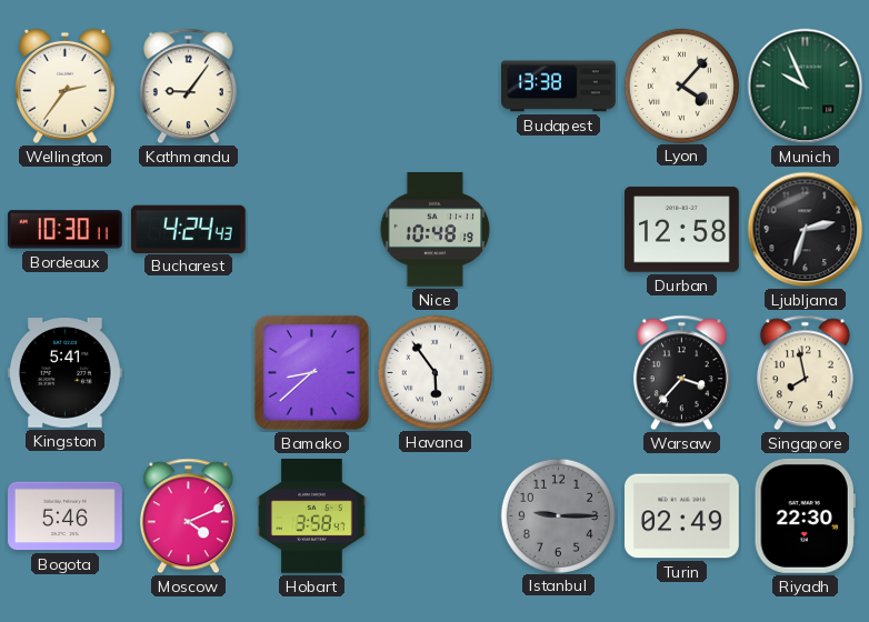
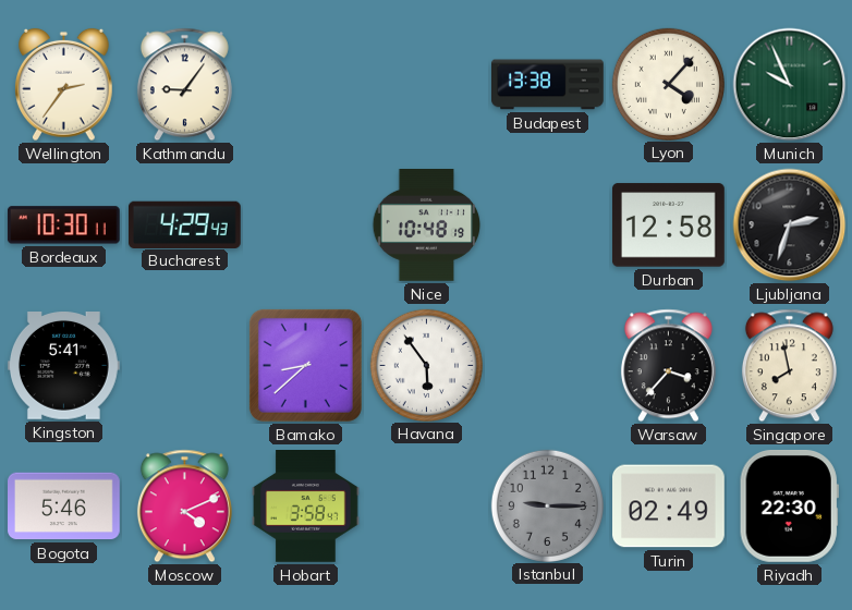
Bucharest: 4:24 -> 4:29 (184, 224)
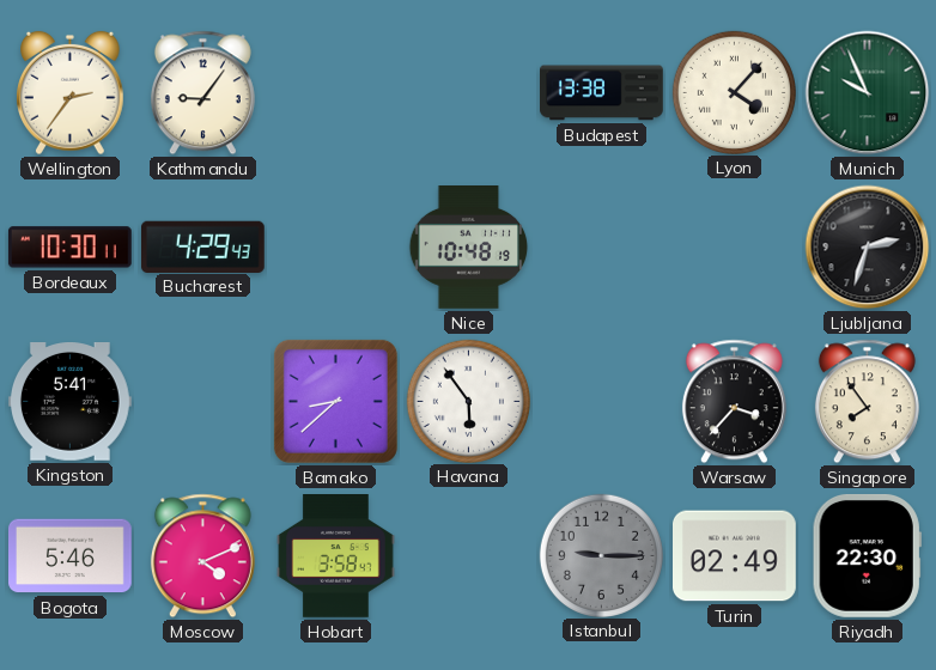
Durban: 12:58 -> none (668, 225)
Singapore: 7:58 -> 7:54 (867, 402)
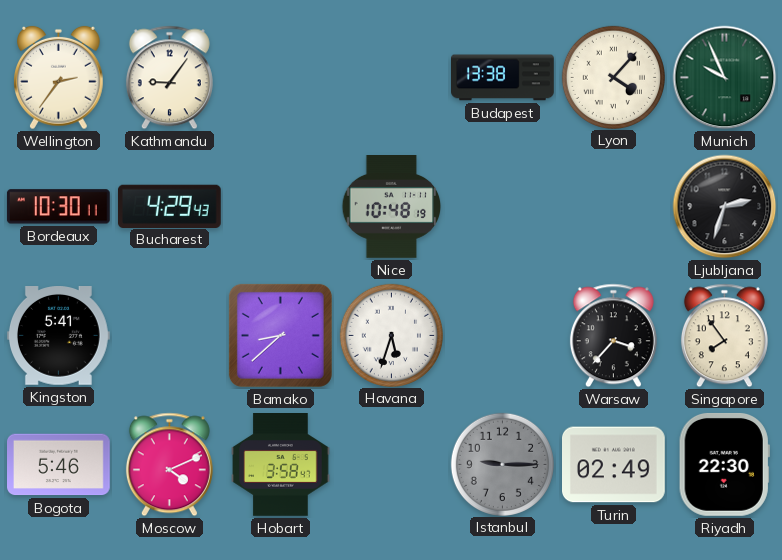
Havana: 5:54 -> 5:33 (391, 335)
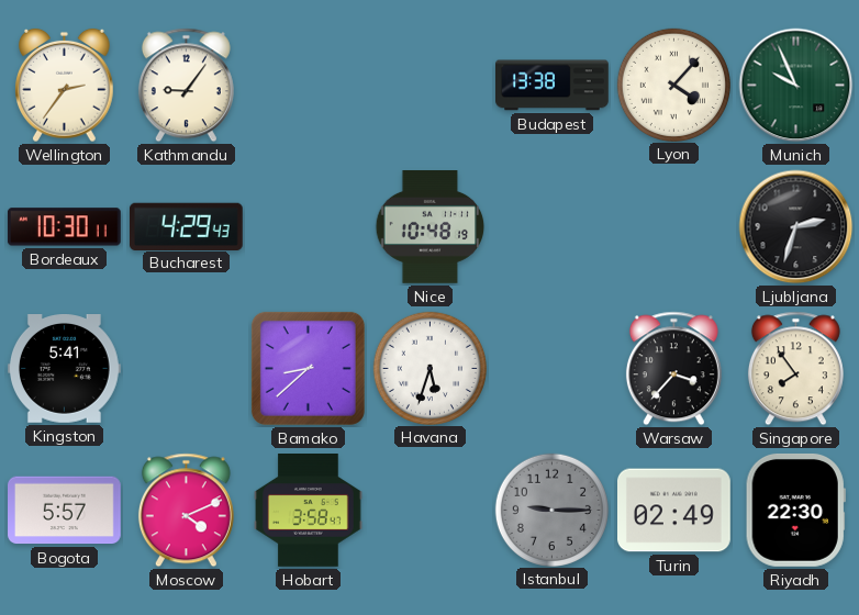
Bogota: 5:46 -> 5:57 (65, 511)
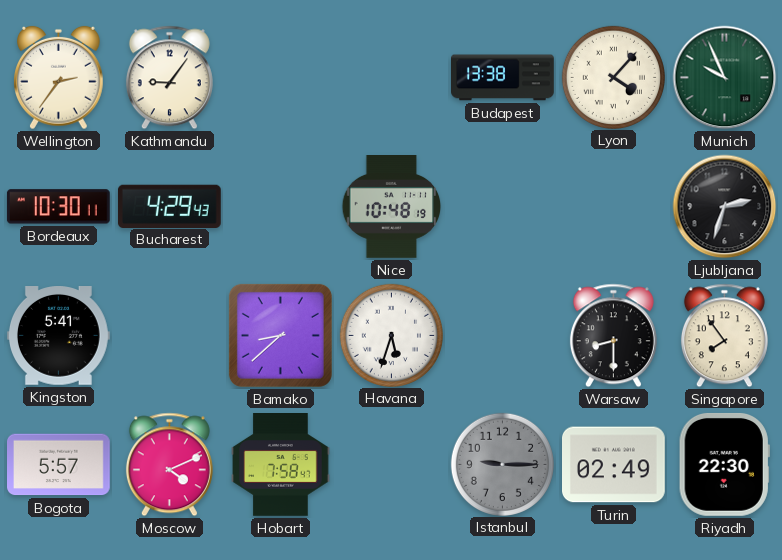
Warsaw: 3:37 -> 8:30 (613, 336)
Hobart: 3:58 -> 7:58 (281, 465)
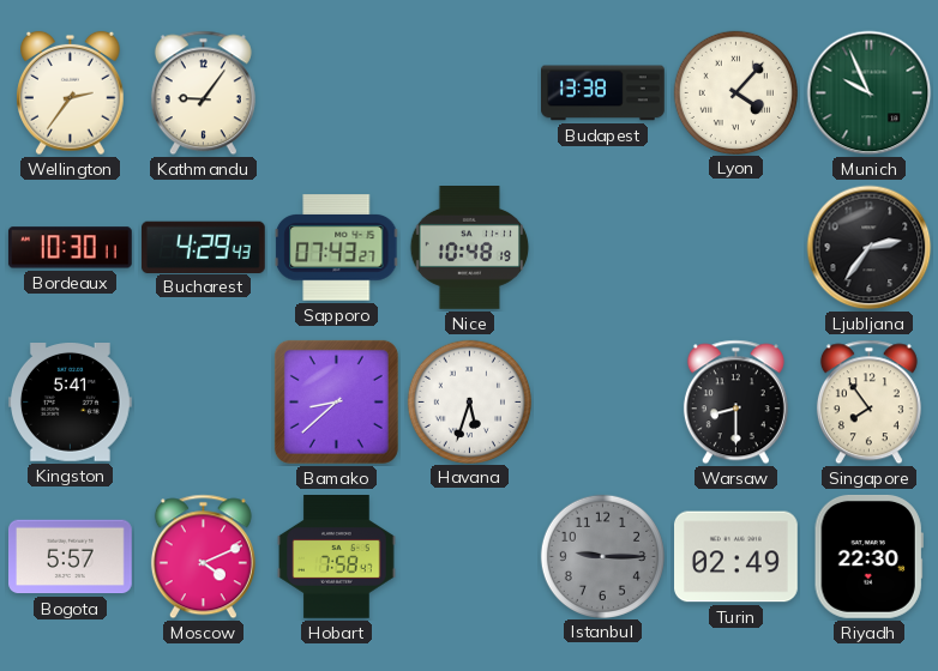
Sapporo: none -> 07:43 (337, 248)
Ljubljana: 2:33 -> 2:36 (870, 248)
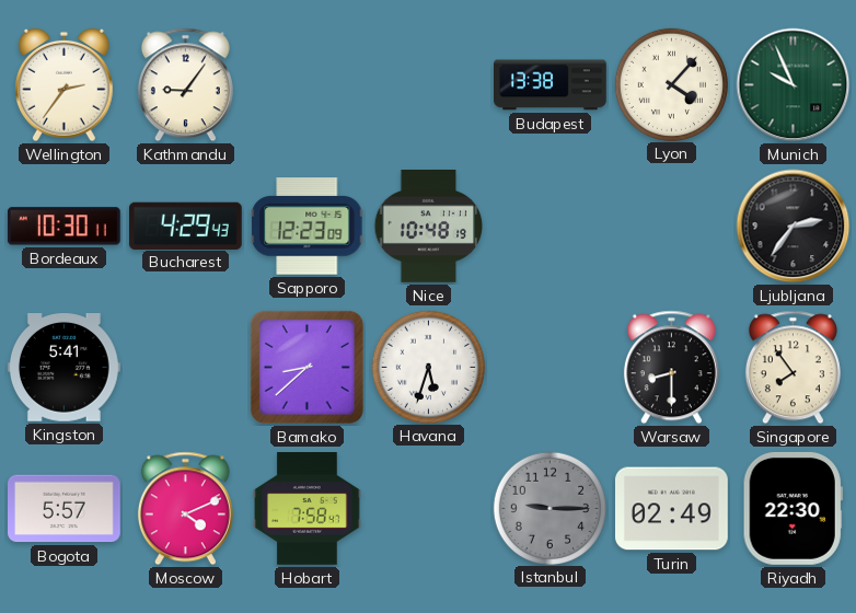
Sapporo: 07:43 -> 12:23 (308, 227)
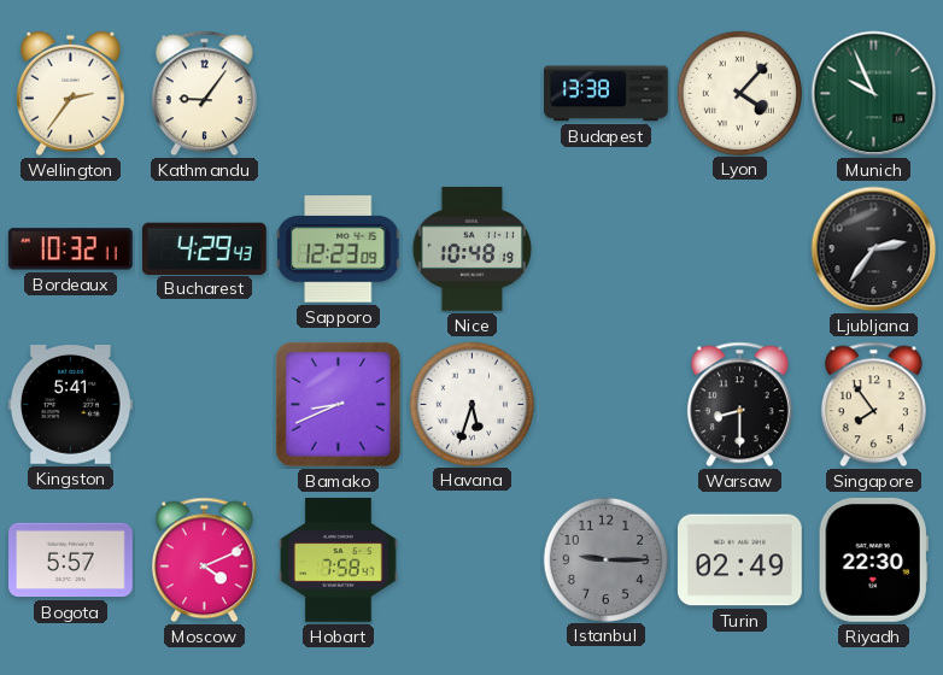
Bordeaux: 10:30 -> 10:32 (70, 250)
Bamako: 8:38 -> 8:41 (338, 404)
